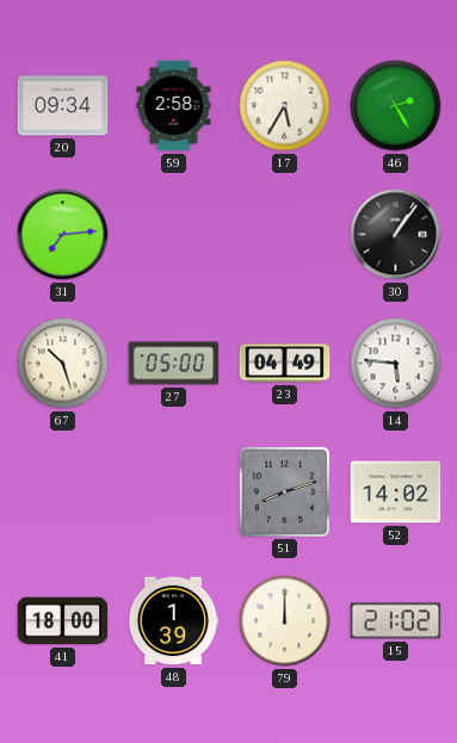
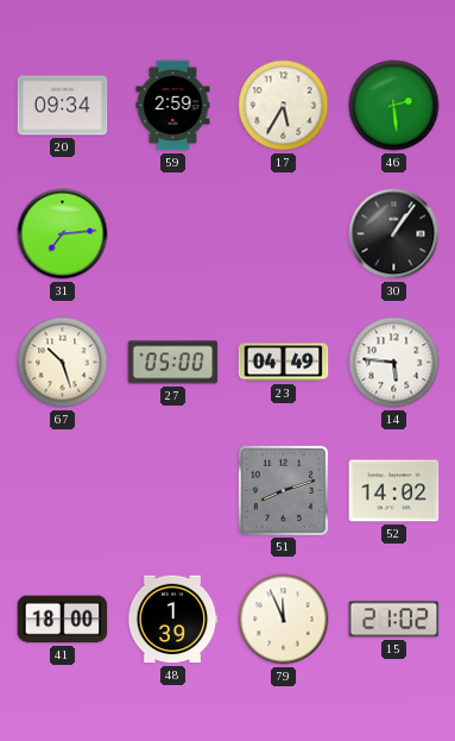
59: 2:58 -> 2:59 (173, 106)
46: 2:25 -> 2:29 (394, 106)
79: 12:00 -> 11:56 (284, 620)
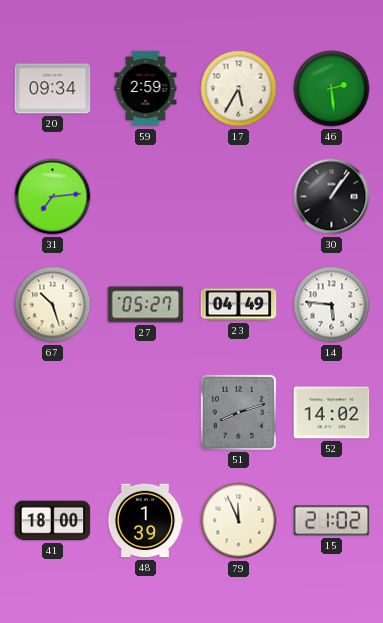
27: 05:00 -> 05:27 (146, 305)
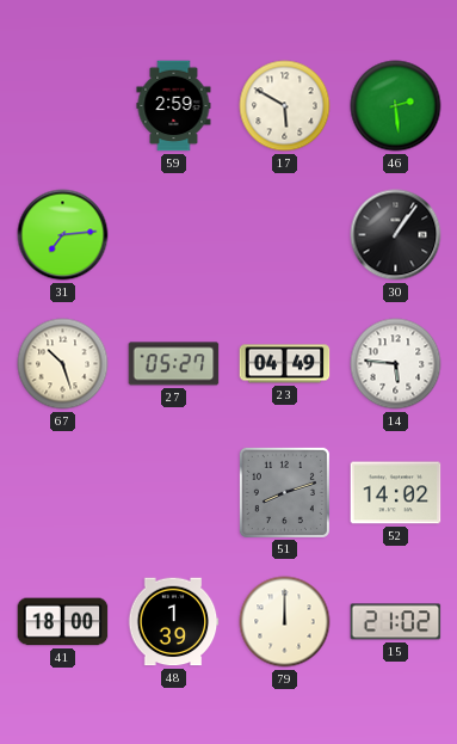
20: 09:34 -> none (53, 89)
17: 5:35 -> 5:50 (285, 106)
79: 11:56 -> 12:00 (285, 622)
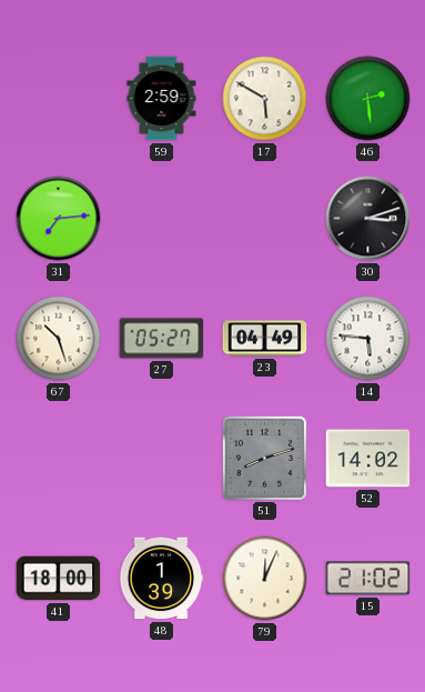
30: 1:06 -> 3:12 (368, 219)
79: 12:00 -> 12:04 (265, 579)
